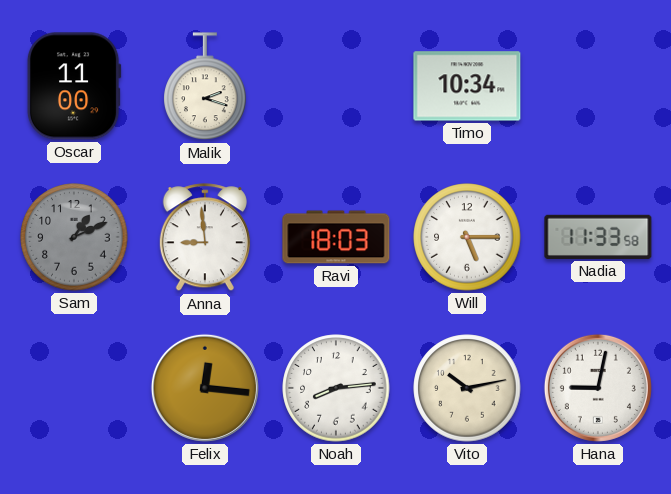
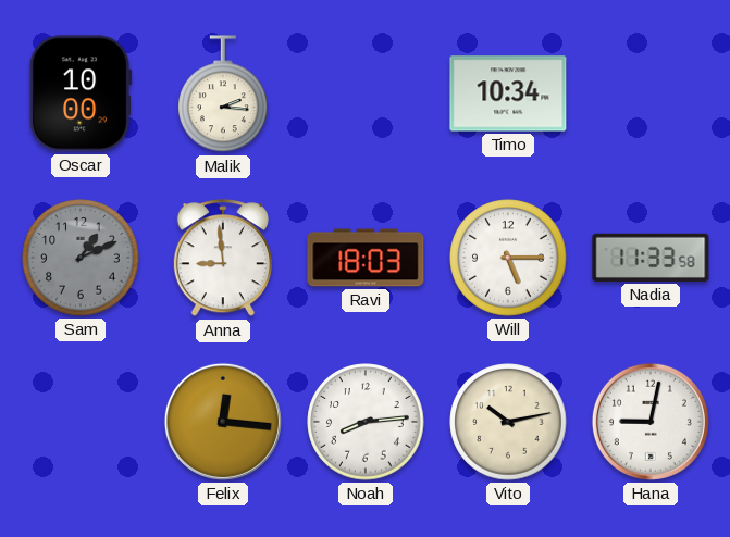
Oscar: 11:00 -> 10:00 (81, 93)
Malik: 2:18 -> 2:16 (223, 95)
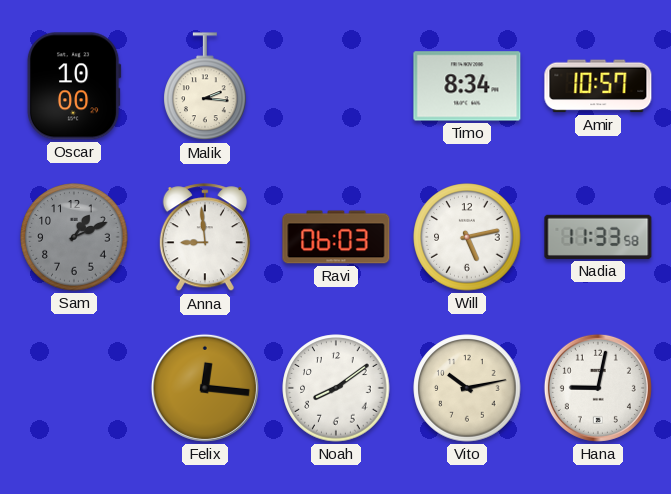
Timo: 10:34 -> 8:34 (467, 86)
Amir: none -> 10:57 (598, 86)
Ravi: 18:03 -> 06:03 (336, 237)
Will: 5:15 -> 5:13 (467, 237)
Noah: 8:14 -> 8:09 (336, 388)
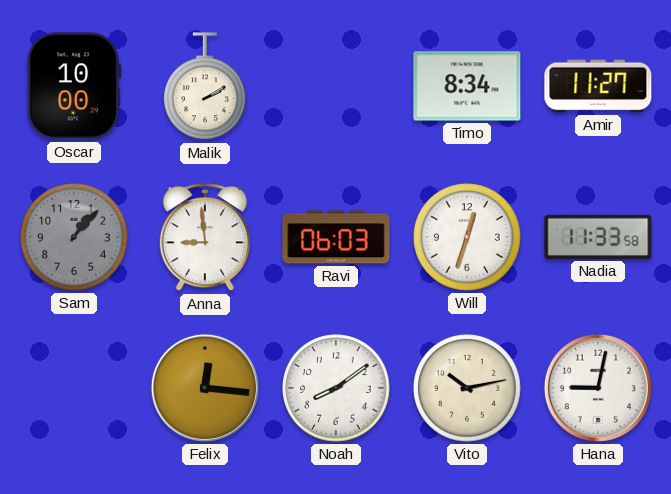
Malik: 2:16 -> 2:10 (205, 87)
Amir: 10:57 -> 11:27 (598, 86)
Sam: 1:11 -> 1:07 (74, 237)
Will: 5:13 -> 12:33 (467, 237)
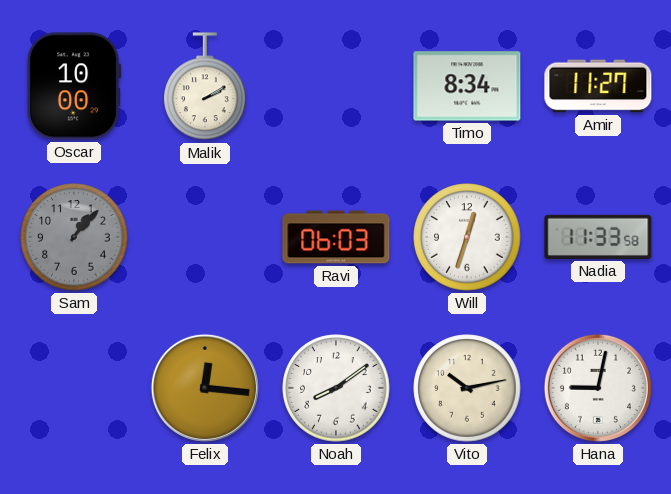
Anna: 8:59 -> none (205, 238)
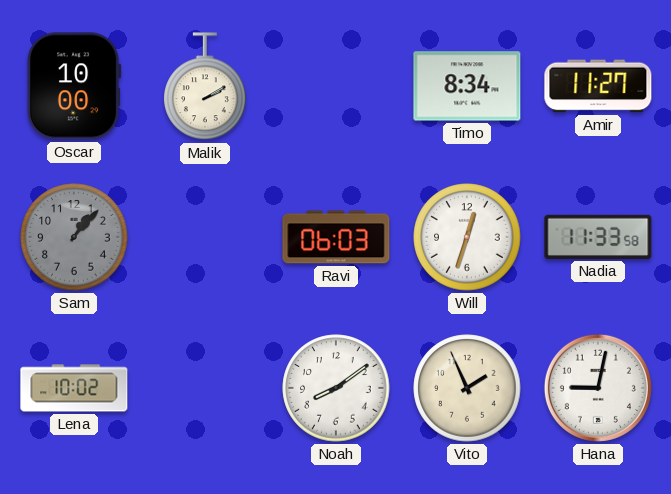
Lena: none -> 10:02 (74, 388)
Felix: 12:16 -> none (205, 388)
Vito: 10:13 -> 1:56 (467, 388)
